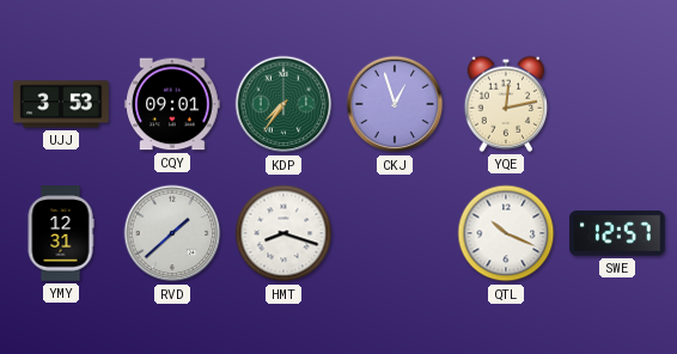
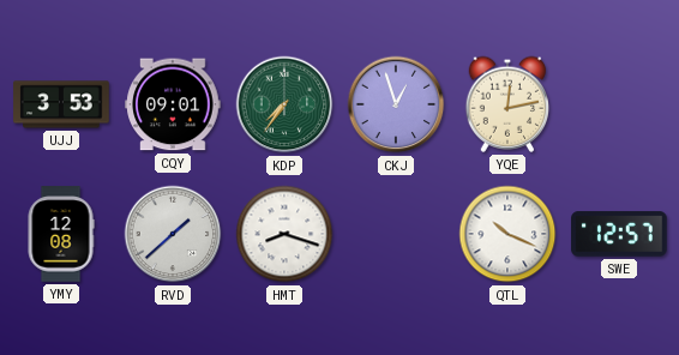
YMY: 12:31 -> 12:08 (61, 234)
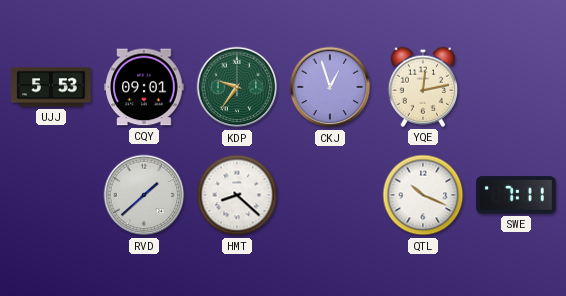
UJJ: 3:53 -> 5:53 (51, 87)
KDP: 7:36 -> 9:36 (237, 87)
YMY: 12:08 -> none (61, 234)
HMT: 8:18 -> 8:22 (237, 195)
SWE: 12:57 -> 7:11 (516, 195)
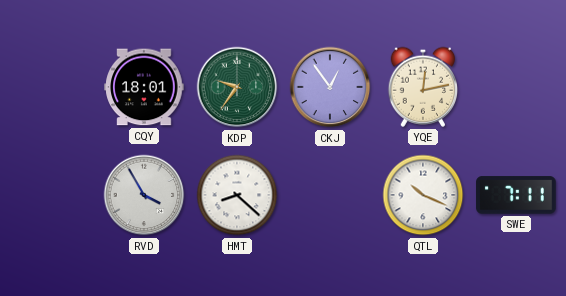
UJJ: 5:53 -> none (51, 87)
CQY: 09:01 -> 18:01 (144, 87)
CKJ: 12:57 -> 12:54 (330, 87)
RVD: 1:38 -> 3:55 (144, 195)
